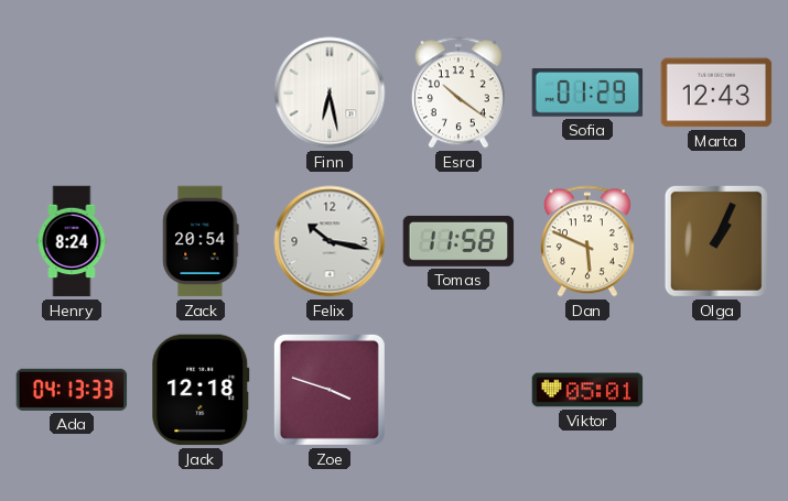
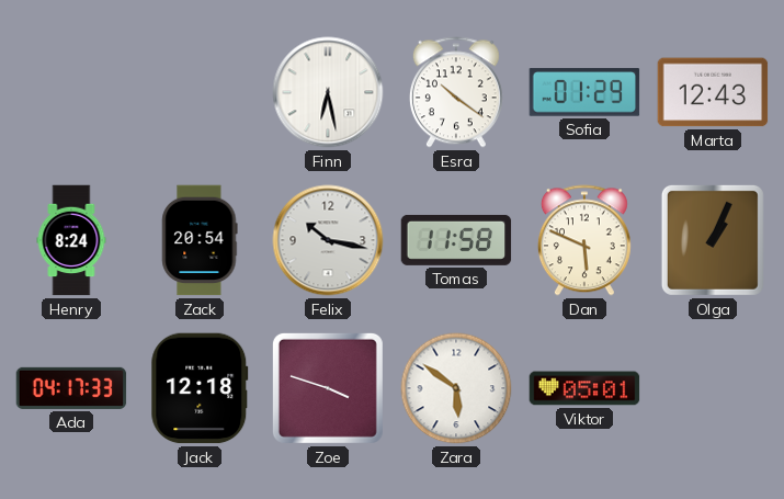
Ada: 04:13 -> 04:17 (71, 388)
Zara: none -> 5:51 (456, 388)
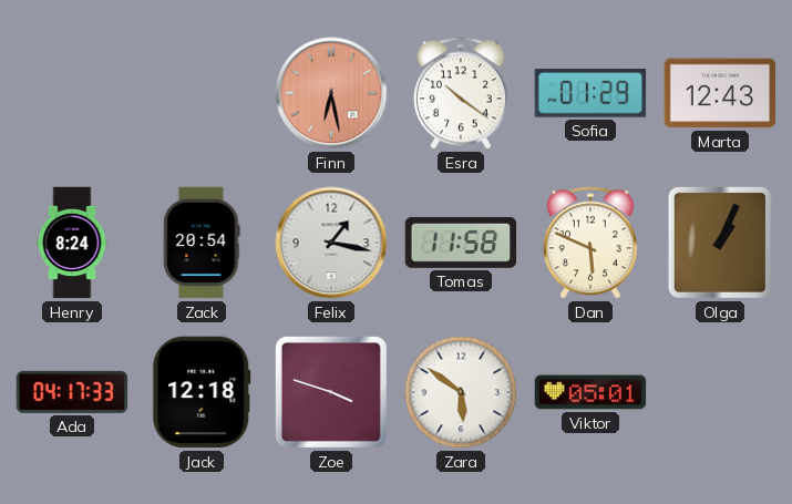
Finn dial: white -> salmon (331, 93)
Felix: 10:17 -> 1:17 (331, 243)
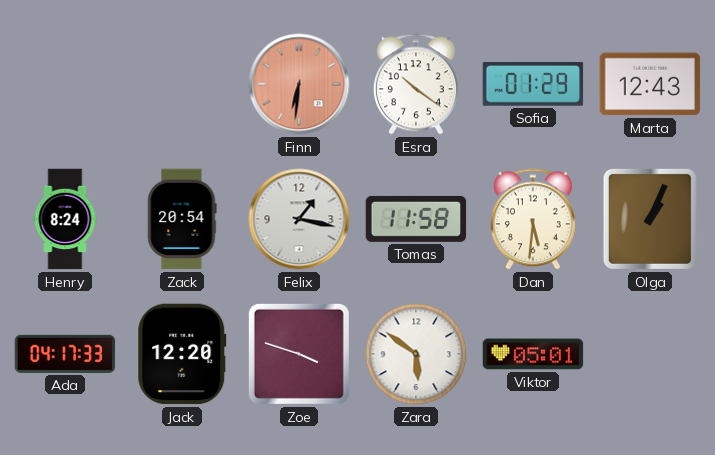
Finn: 6:28 -> 6:31 (299, 84)
Dan: 5:49 -> 5:31 (533, 219)
Jack: 12:18 -> 12:20 (182, 354)
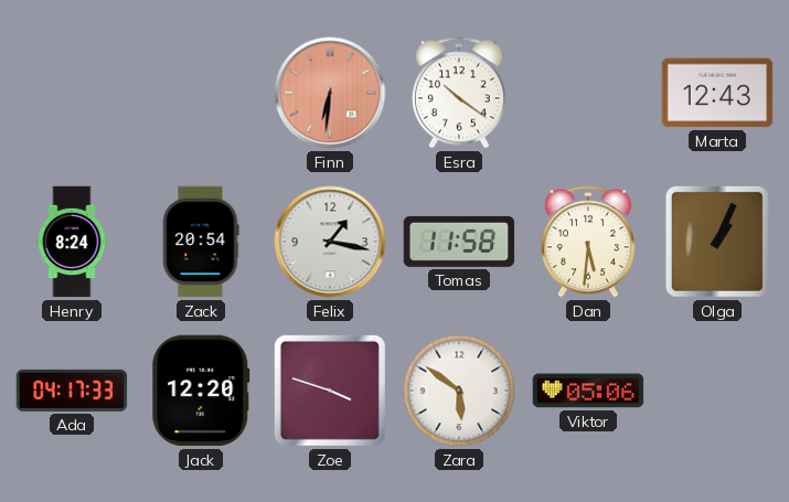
Sofia: 01:29 -> none (533, 84)
Viktor: 05:01 -> 05:06 (588, 391)
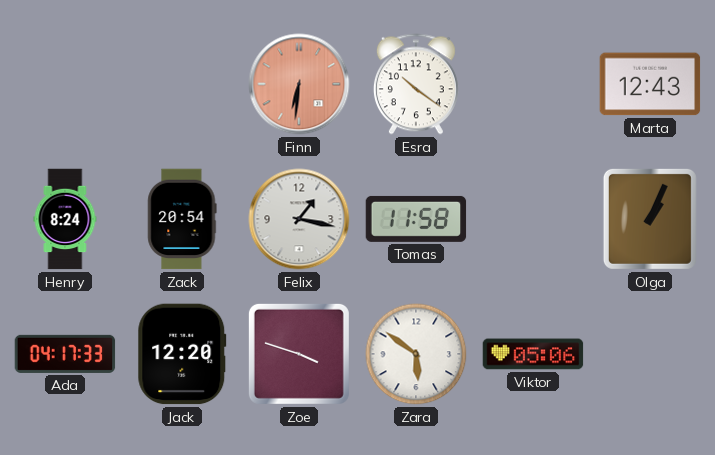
Dan: 5:31 -> none (588, 242)
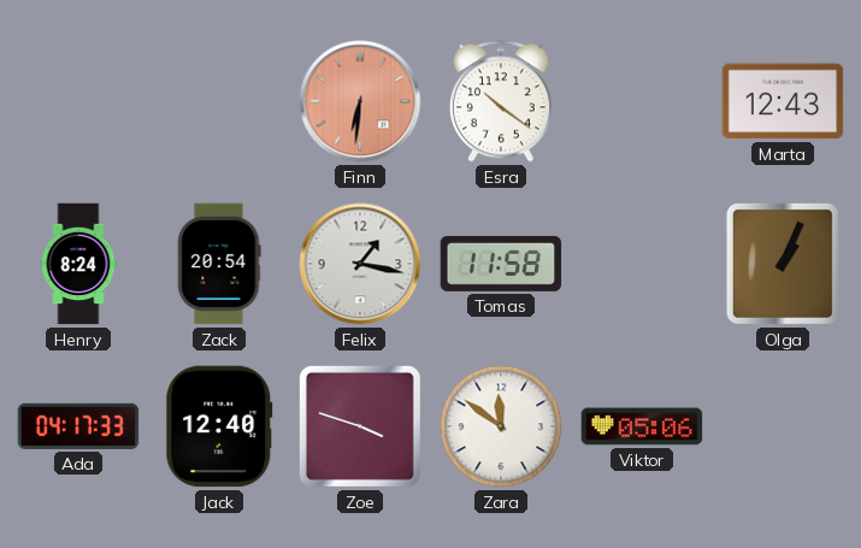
Jack: 12:20 -> 12:40 (219, 426)
Zara: 5:51 -> 11:51 (501, 426)
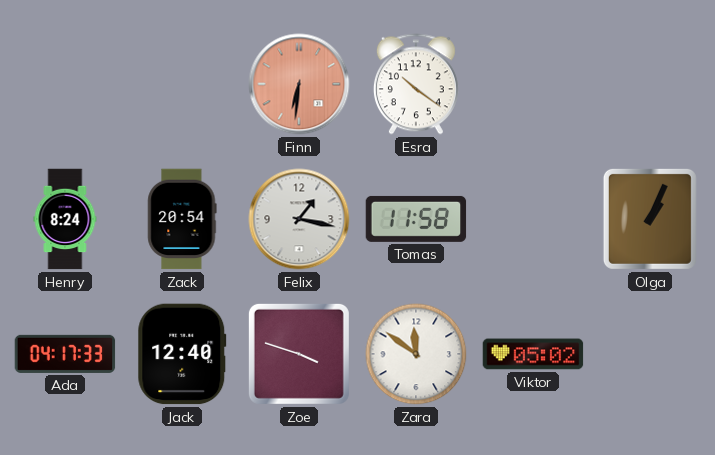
Marta: 12:43 -> none (783, 101)
Viktor: 05:06 -> 05:02 (533, 354)
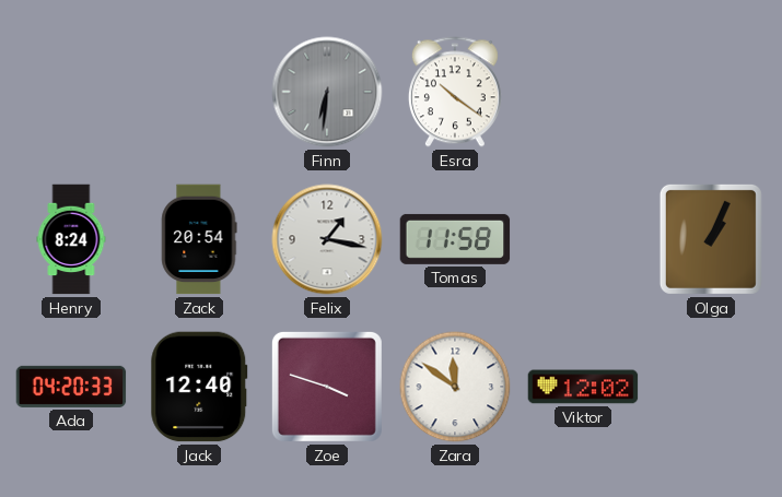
Finn dial: salmon -> grey (327, 92)
Ada: 04:17 -> 04:20 (71, 387)
Viktor: 05:02 -> 12:02 (583, 387)
